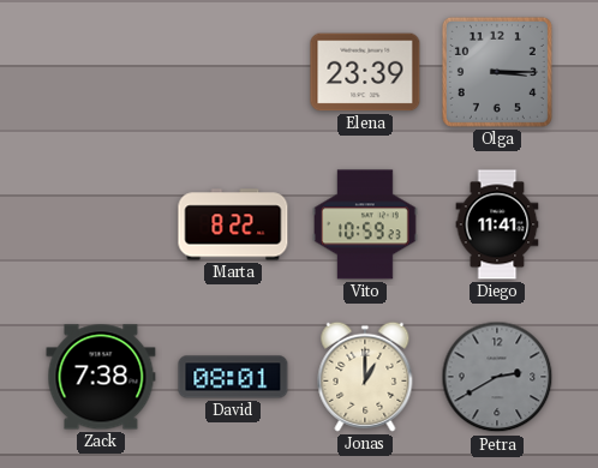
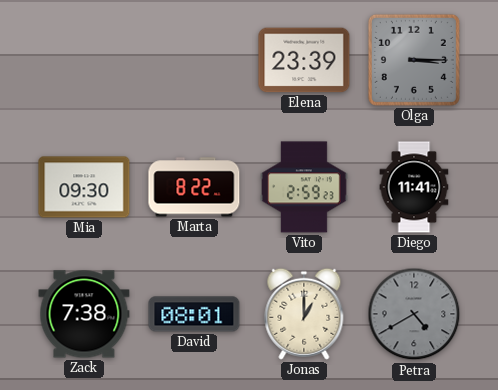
Mia: none -> 09:30 (84, 187)
Vito: 10:59 -> 2:59 (305, 187)
Petra: 2:40 -> 4:40 (414, 314)
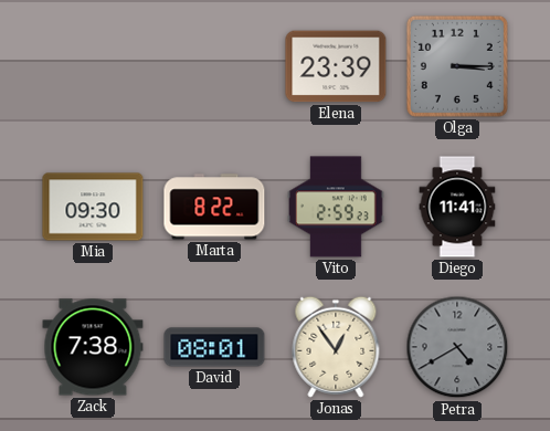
Jonas: 1:00 -> 12:54 (336, 347)
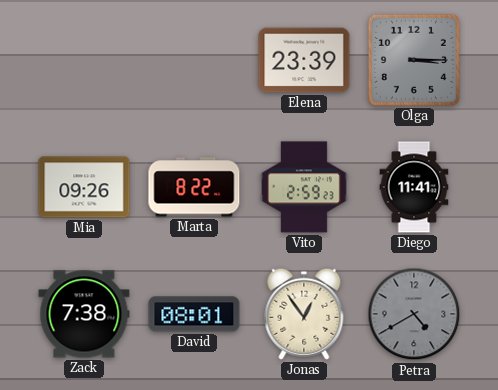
Mia: 09:30 -> 09:26 (84, 187)
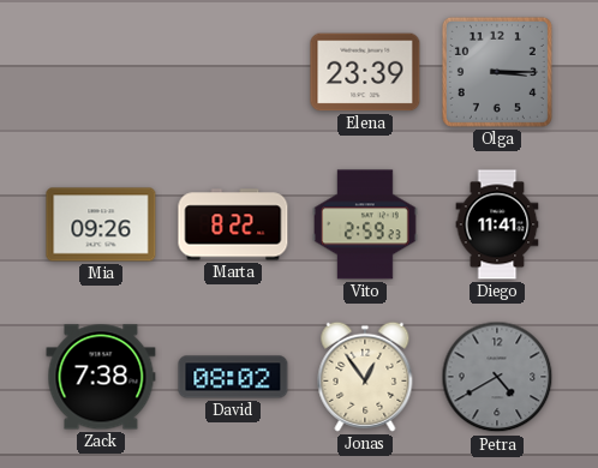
David: 08:01 -> 08:02 (233, 377)
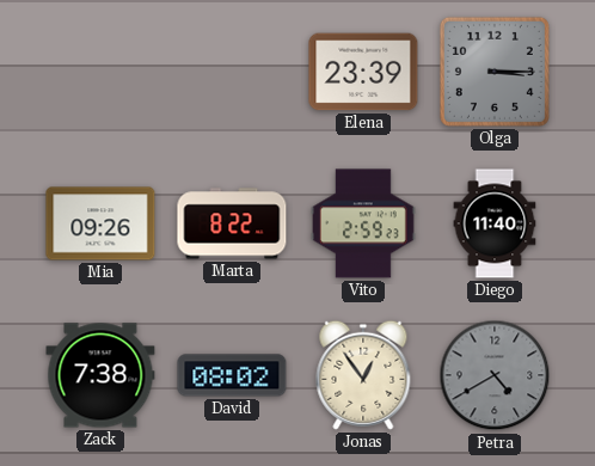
Diego: 11:41 -> 11:40 (495, 223)
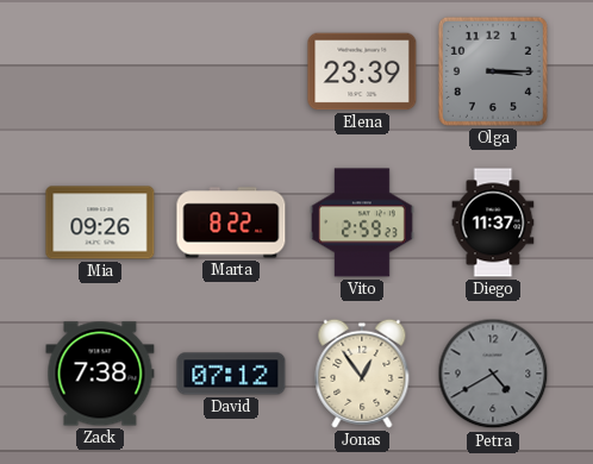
Diego: 11:40 -> 11:37 (493, 222)
David: 08:02 -> 07:12 (231, 374)
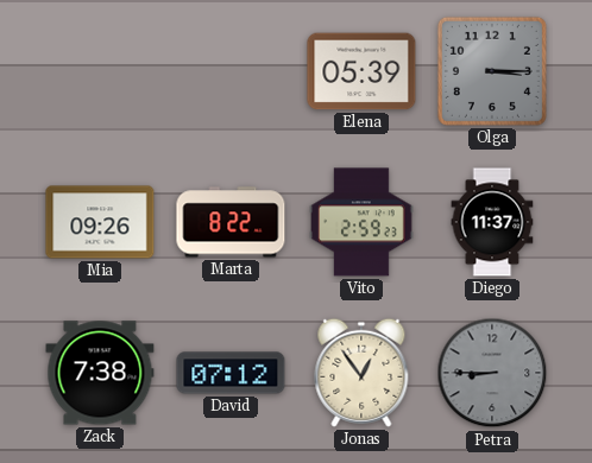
Elena: 23:39 -> 05:39 (361, 71)
Petra: 4:40 -> 8:45 (492, 373)
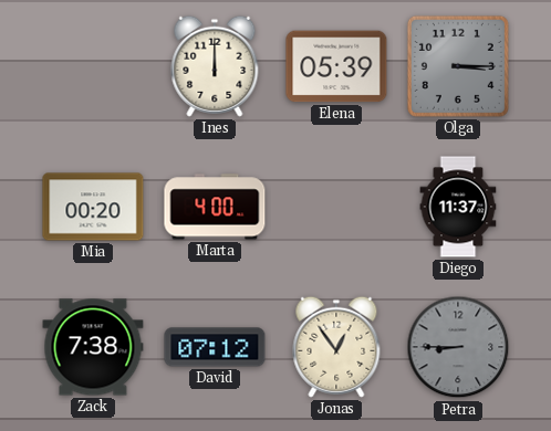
Ines: none -> 12:00 (215, 66)
Mia: 09:26 -> 00:20 (93, 207)
Marta: 8:22 -> 4:00 (215, 207)
Vito: 2:59 -> none (363, 222)
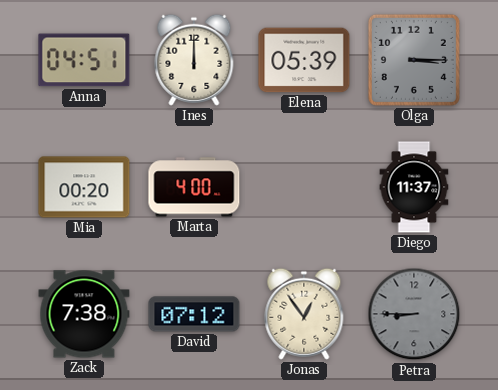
Anna: none -> 04:51 (84, 60)
